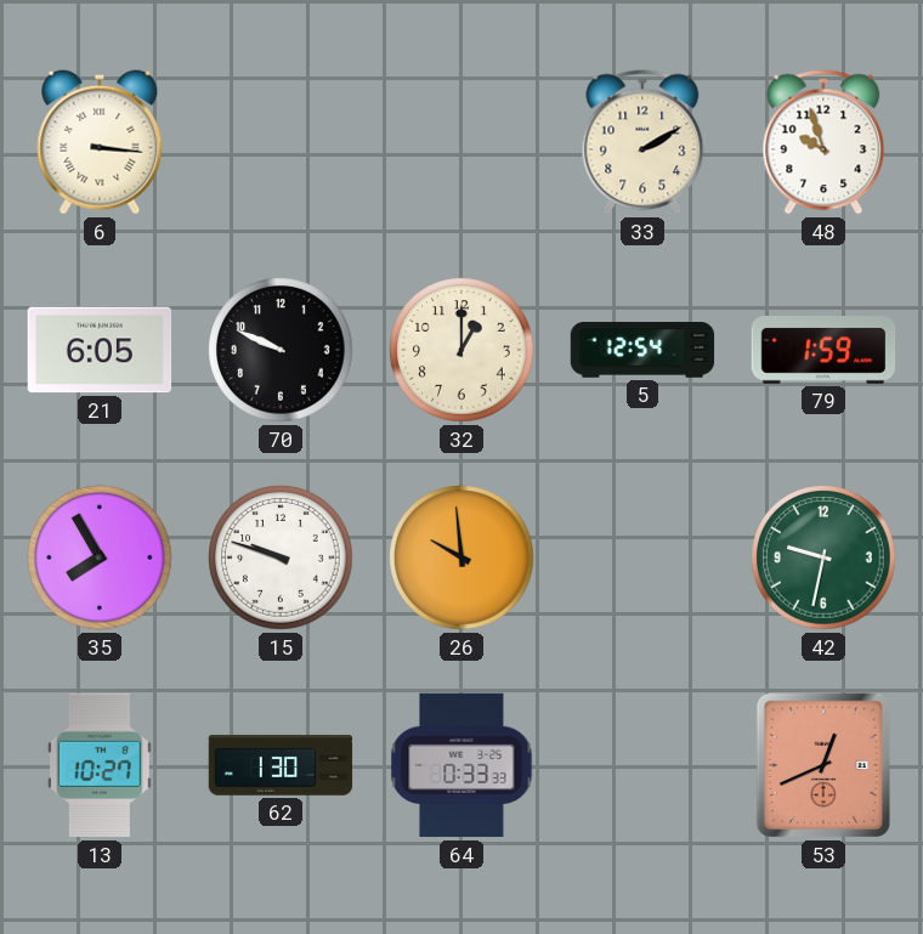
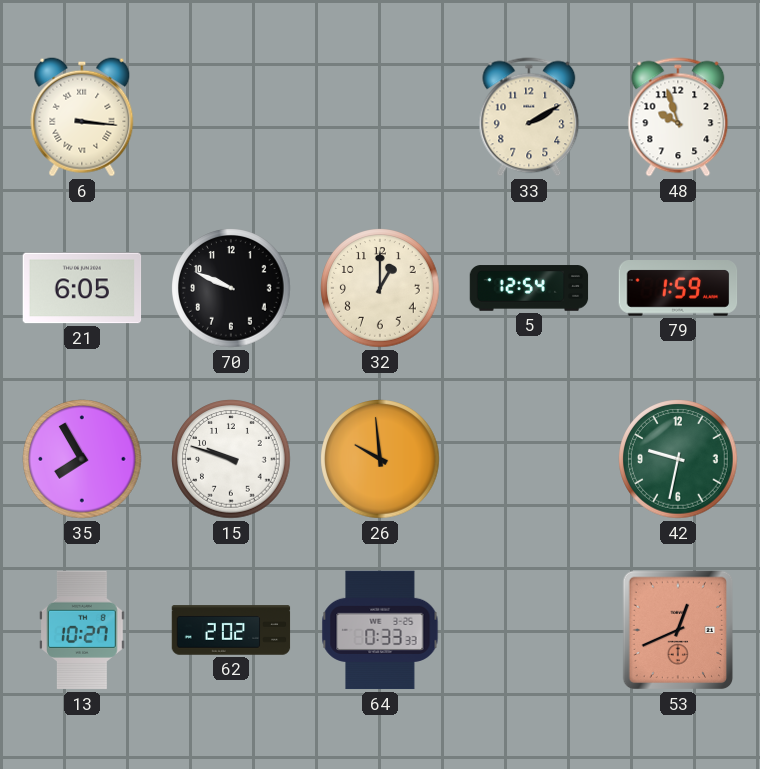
62: 1:30 -> 2:02 (231, 630)
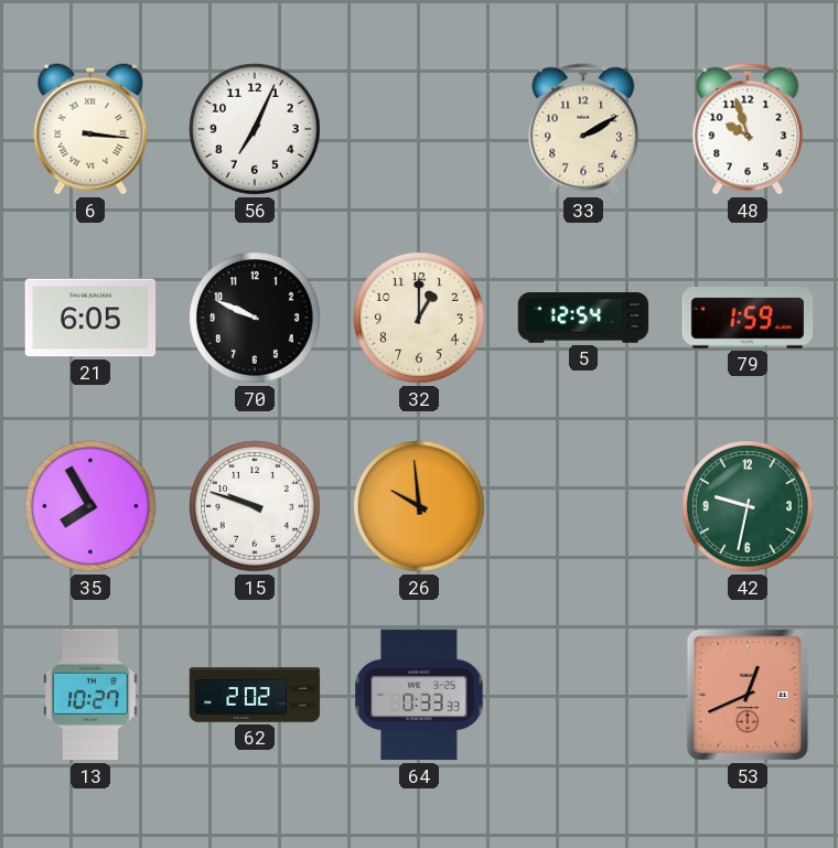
56: none -> 7:04 (255, 129)
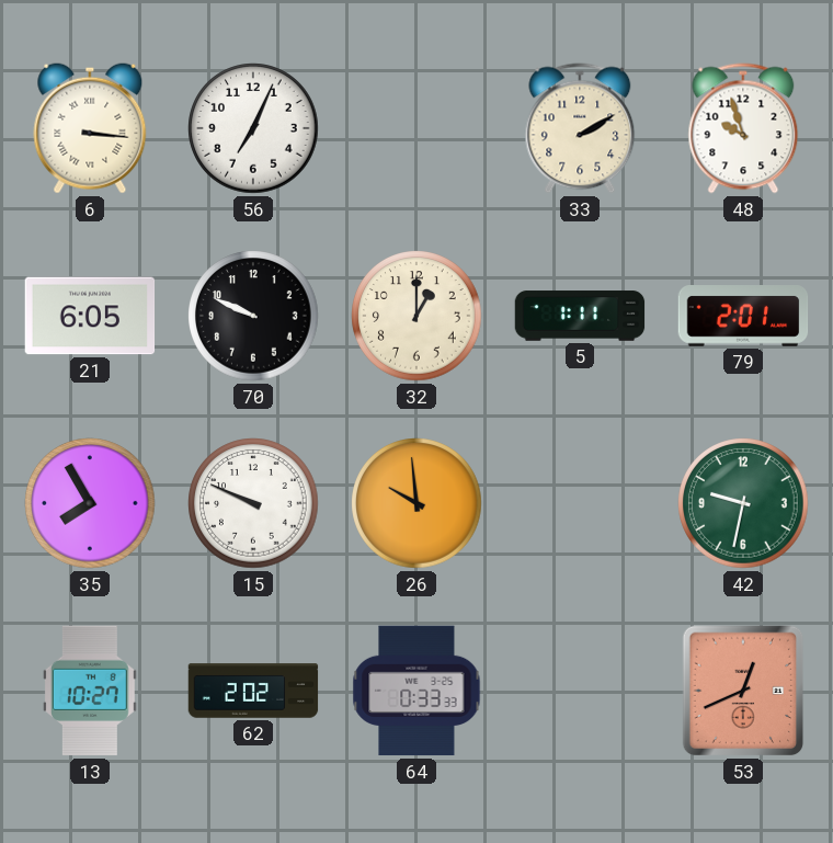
5: 12:54 -> 1:11 (580, 316)
79: 1:59 -> 2:01 (743, 317)
15: 9:48 -> 9:49 (253, 503)
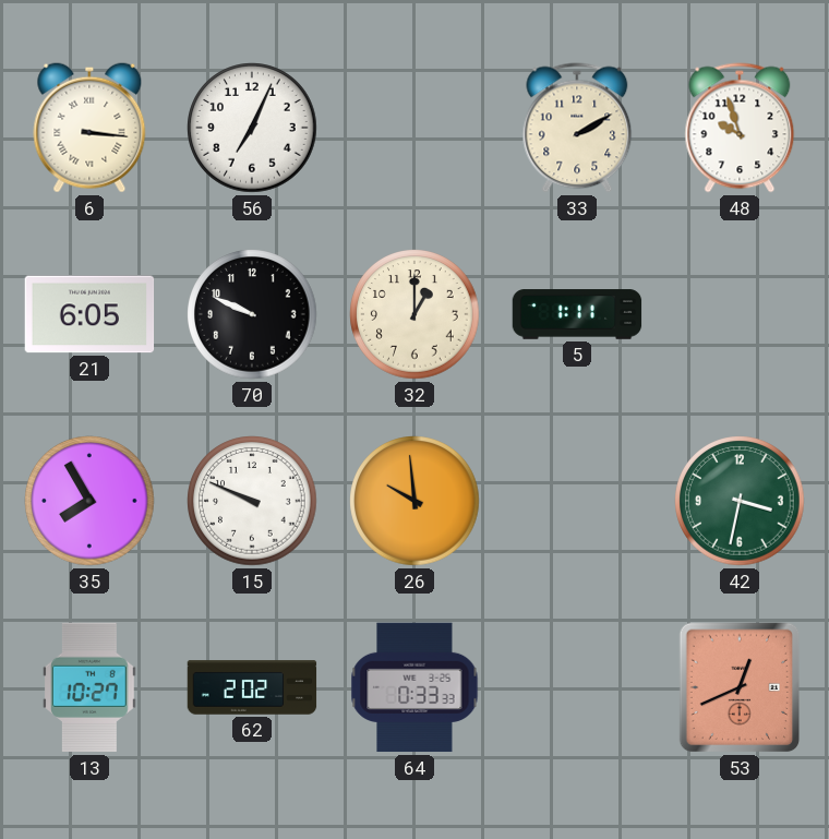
79: 2:01 -> none (743, 317)
42: 9:32 -> 3:32 (740, 501)
